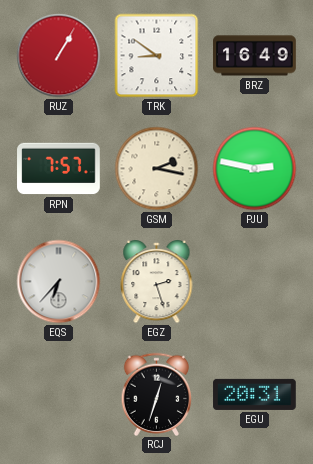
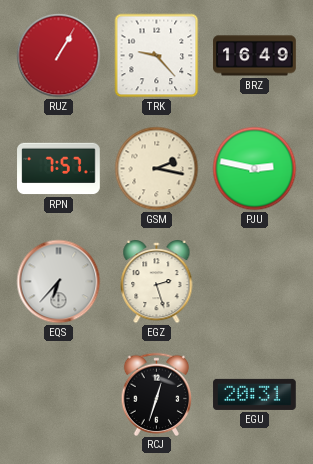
TRK: 8:51 -> 9:23 (157, 56)
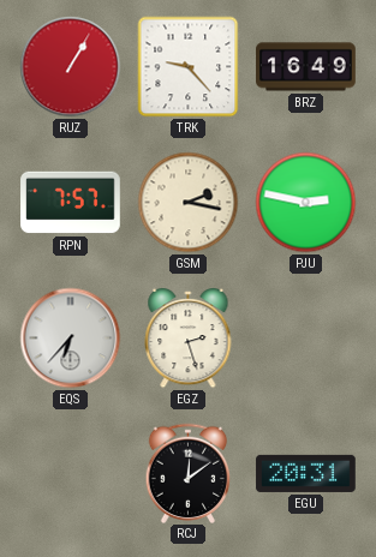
RCJ: 12:33 -> 12:09 (189, 473)
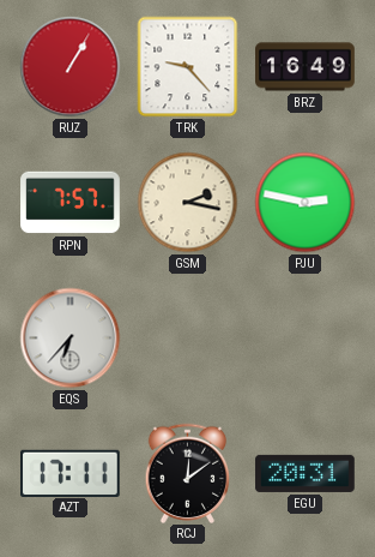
EGZ: 2:27 -> none (189, 339)
AZT: none -> 17:11 (71, 473)
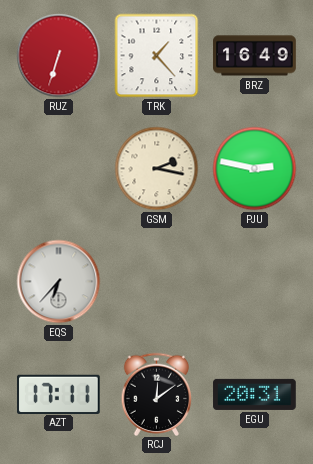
RUZ: 1:05 -> 6:33 (59, 56)
TRK: 9:23 -> 1:23 (157, 56)
RPN: 7:57 -> none (71, 203)
